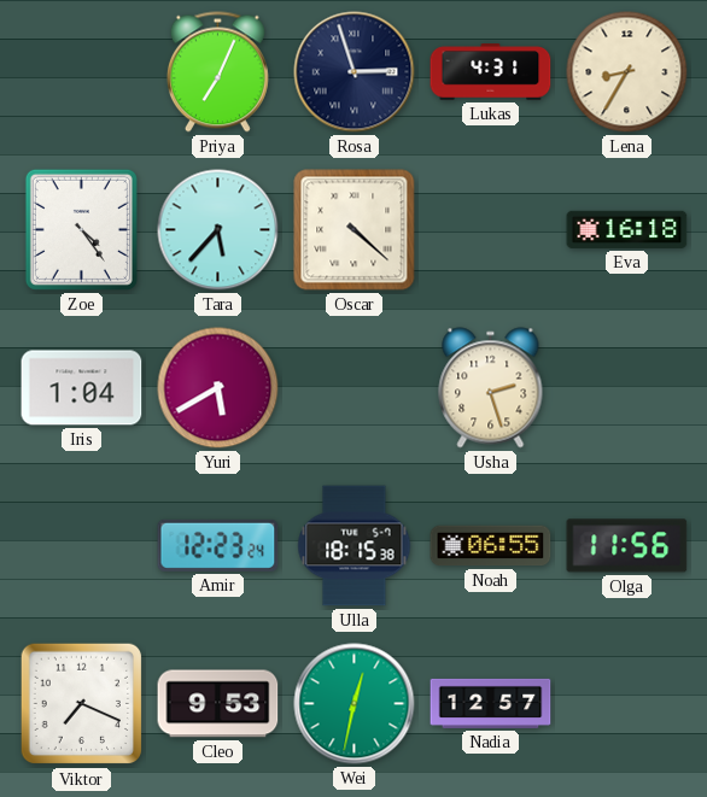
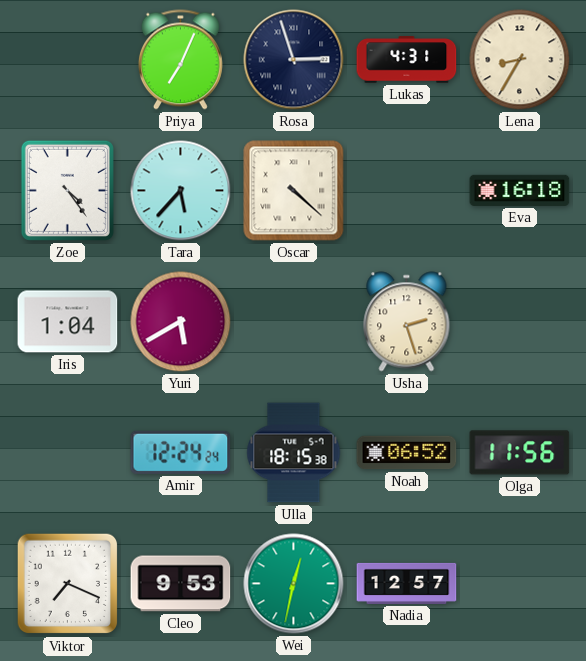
Amir: 12:23 -> 12:24 (181, 452)
Noah: 06:55 -> 06:52 (407, 453)
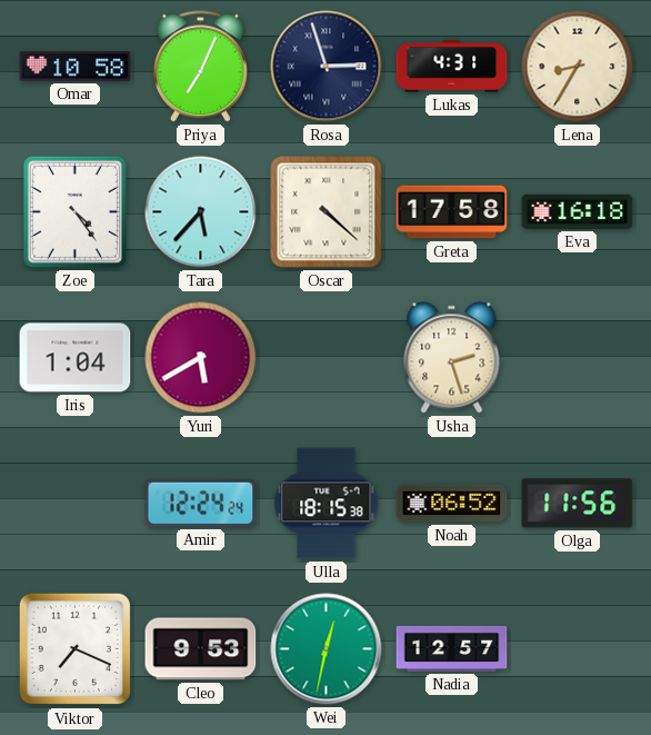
Omar: none -> 10:58 (76, 67)
Greta: none -> 17:58 (452, 212)
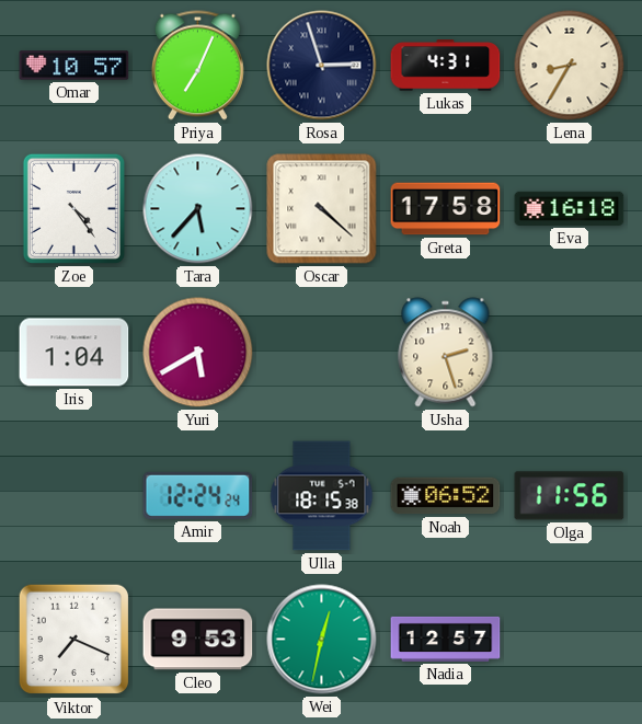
Omar: 10:58 -> 10:57 (74, 66)
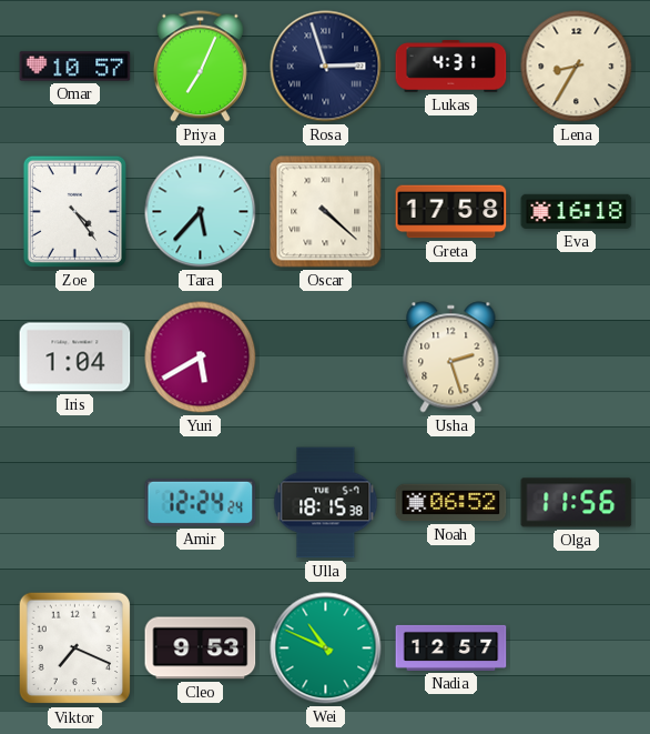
Wei: 12:32 -> 10:49 (326, 648)
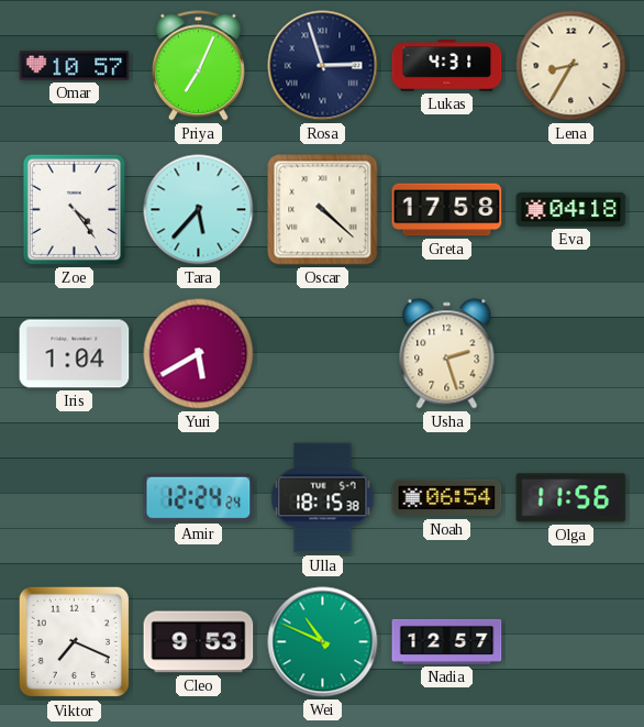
Eva: 16:18 -> 04:18 (571, 209)
Noah: 06:52 -> 06:54 (447, 498)
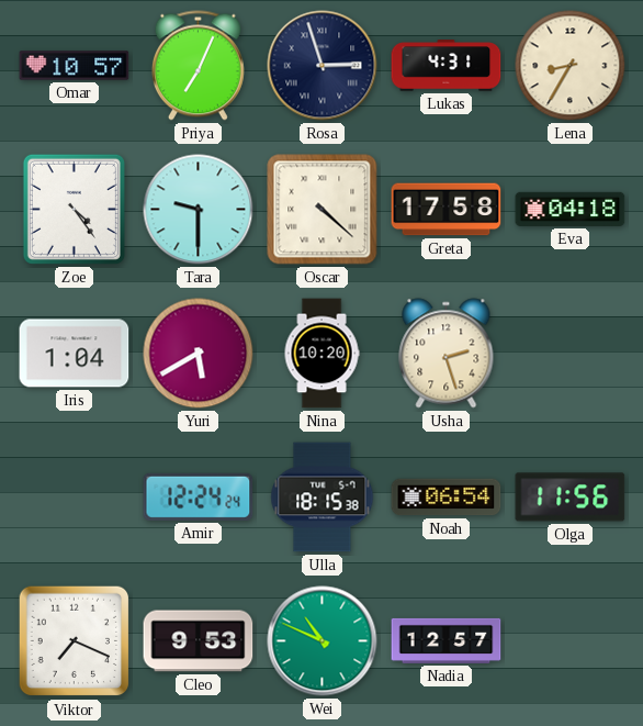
Tara: 5:37 -> 9:30 (199, 210)
Nina: none -> 10:20 (321, 354)
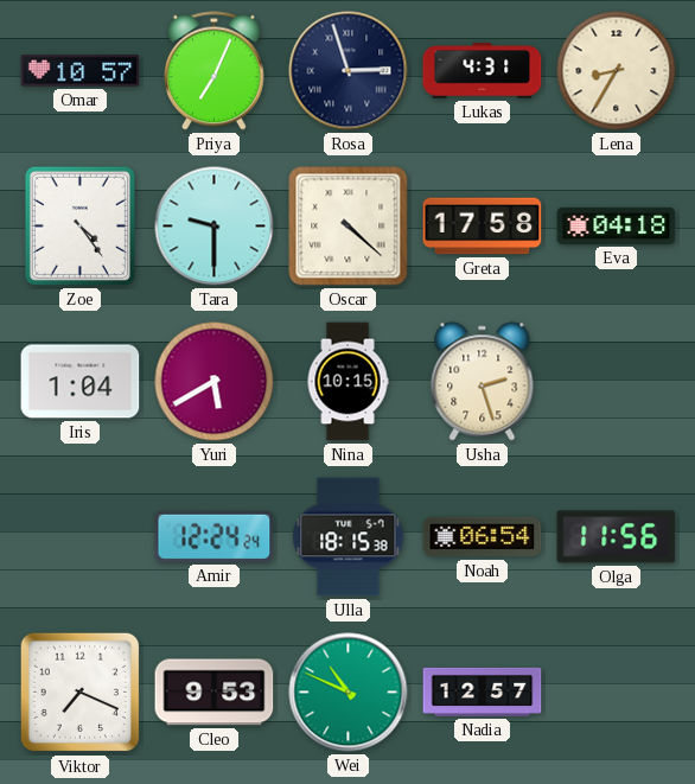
Nina: 10:20 -> 10:15 (347, 382)
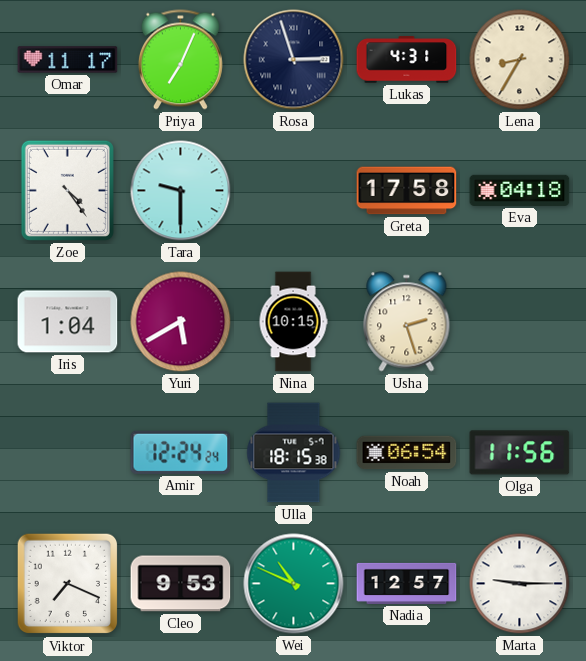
Omar: 10:57 -> 11:17 (68, 60)
Oscar: 4:22 -> none (349, 227)
Marta: none -> 9:15 (520, 584)
